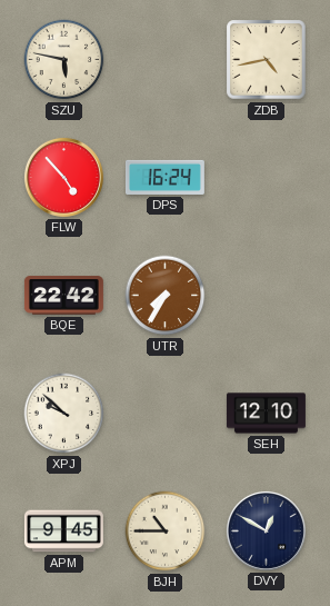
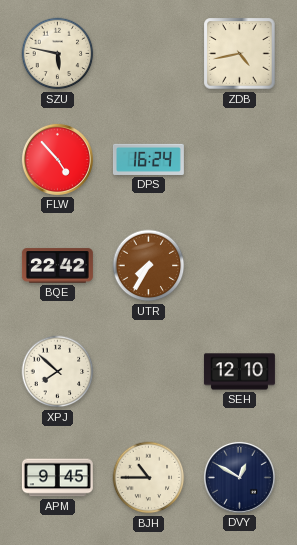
XPJ: 9:52 -> 7:52 (58, 372)
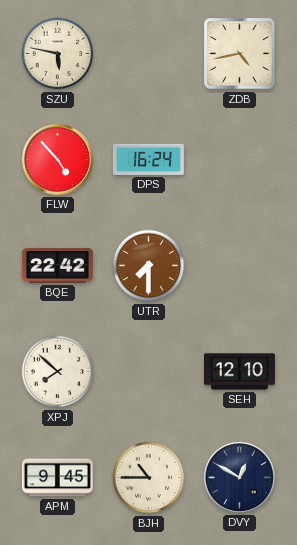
UTR: 7:35 -> 7:30 (149, 266)
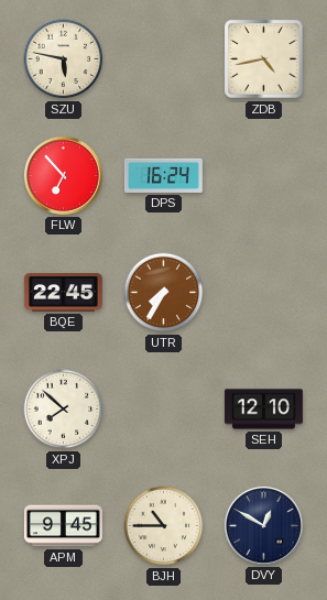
FLW: 4:53 -> 6:53 (63, 175)
BQE: 22:42 -> 22:45 (63, 293)
UTR: 7:30 -> 7:35 (164, 293)
